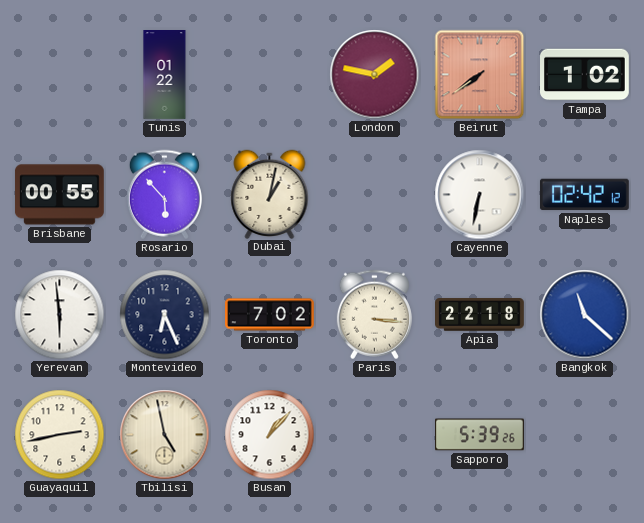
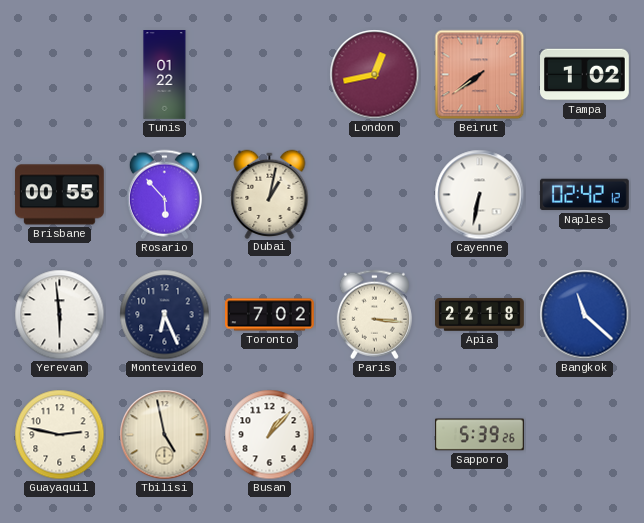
London: 1:47 -> 12:43 (375, 75)
Guayaquil: 2:43 -> 2:47 (60, 435)
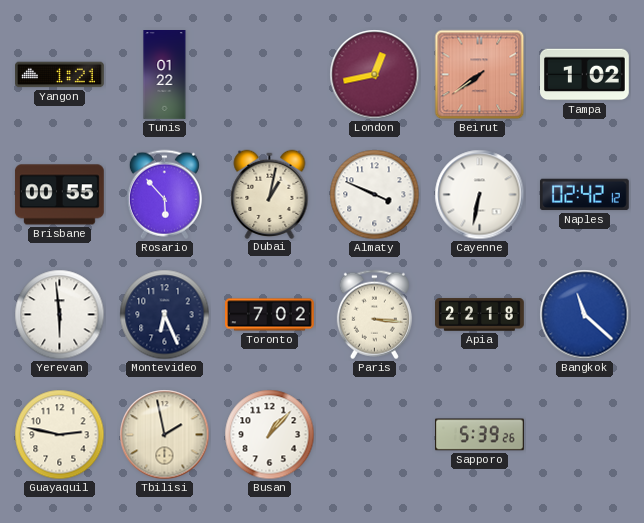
Yangon: none -> 1:21 (60, 75)
Almaty: none -> 3:49 (375, 195)
Tbilisi: 4:58 -> 1:58 (165, 435)
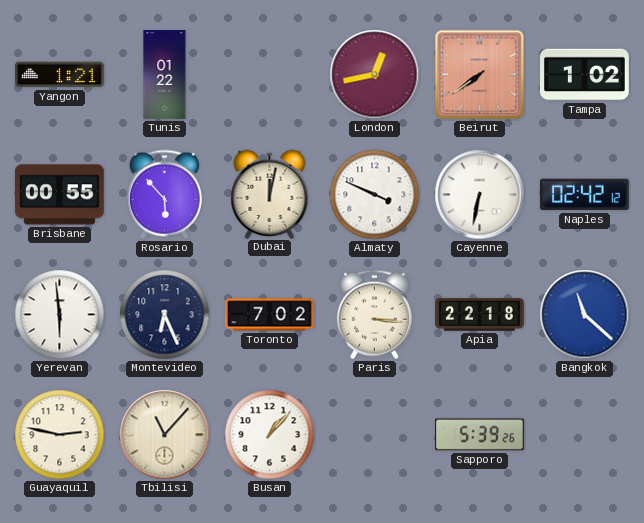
Dubai: 1:02 -> 12:02 (270, 194)
Tbilisi: 1:58 -> 11:07 (165, 435)
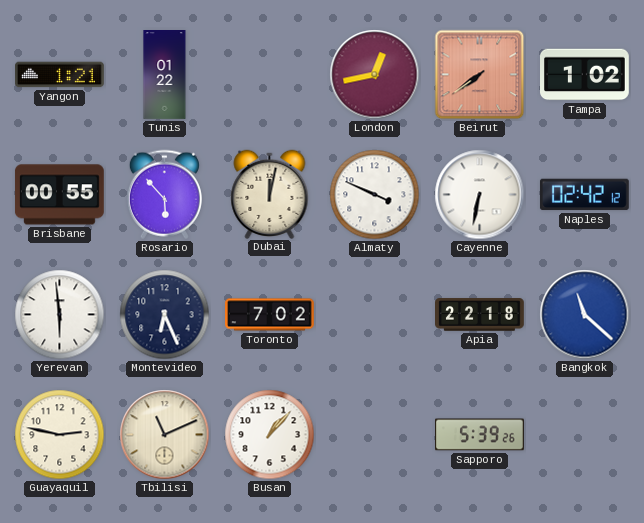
Paris: 3:16 -> none (374, 315)
Tbilisi: 11:07 -> 11:11 (165, 435)
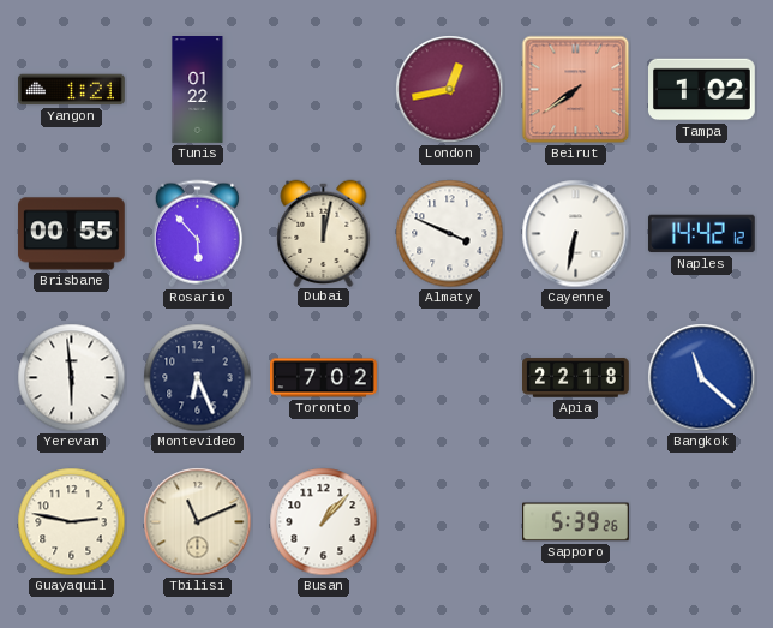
Naples: 02:42 -> 14:42 (701, 234)
